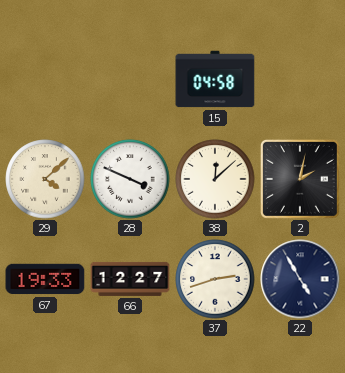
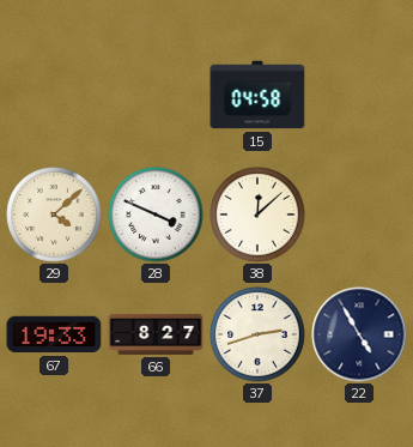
2: 2:02 -> none (300, 179)
66: 12:27 -> 8:27 (156, 334)
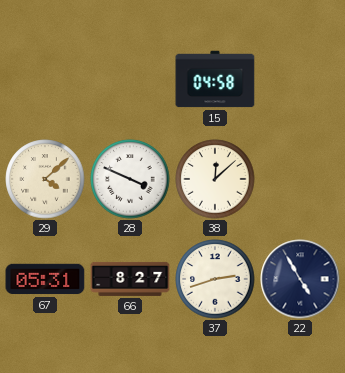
67: 19:33 -> 05:31 (45, 279)
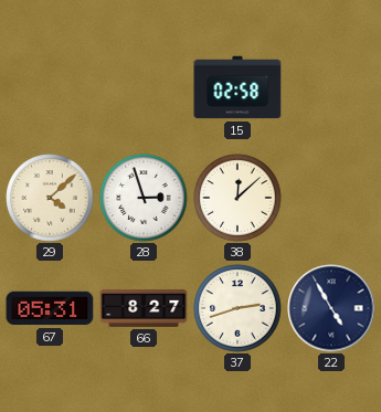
15: 04:58 -> 02:58 (237, 87)
28: 3:49 -> 2:57 (144, 198)
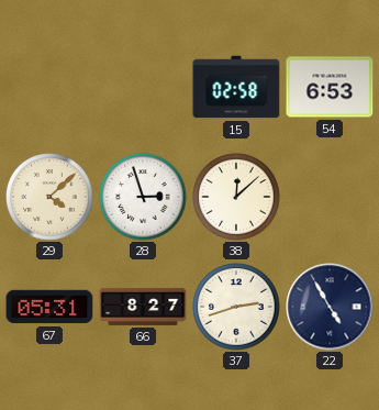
54: none -> 6:53 (330, 87)
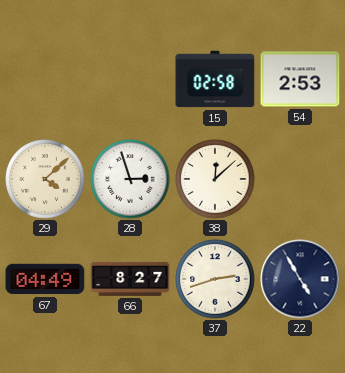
54: 6:53 -> 2:53 (300, 79)
67: 05:31 -> 04:49 (45, 279)
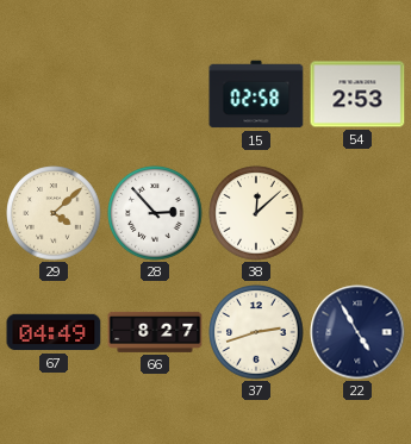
28: 2:57 -> 2:53 (155, 213)
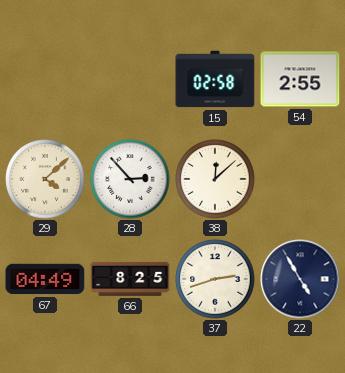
54: 2:53 -> 2:55 (300, 79)
66: 8:27 -> 8:25 (130, 279)
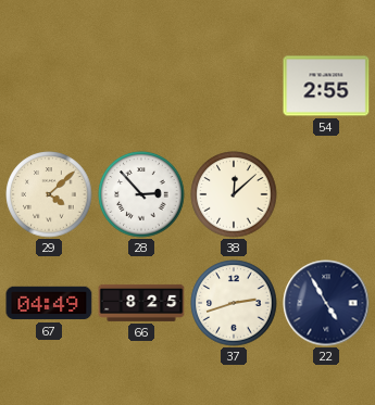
15: 02:58 -> none (215, 79)
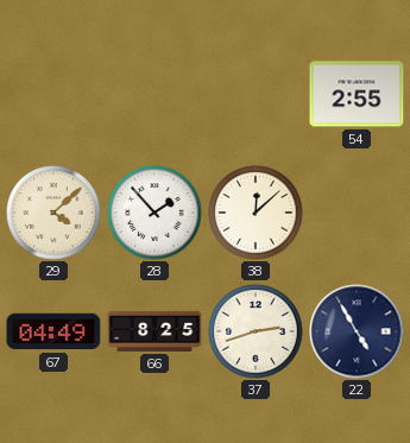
28: 2:53 -> 1:53 (154, 213)
